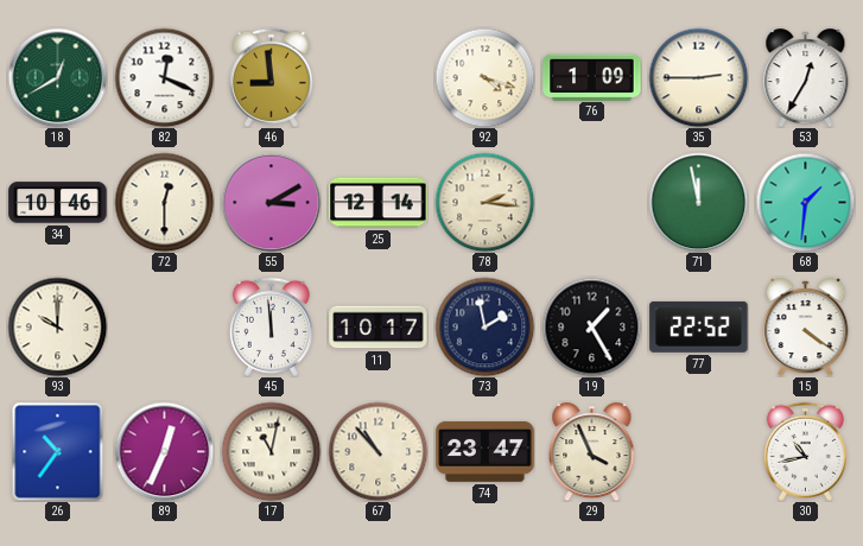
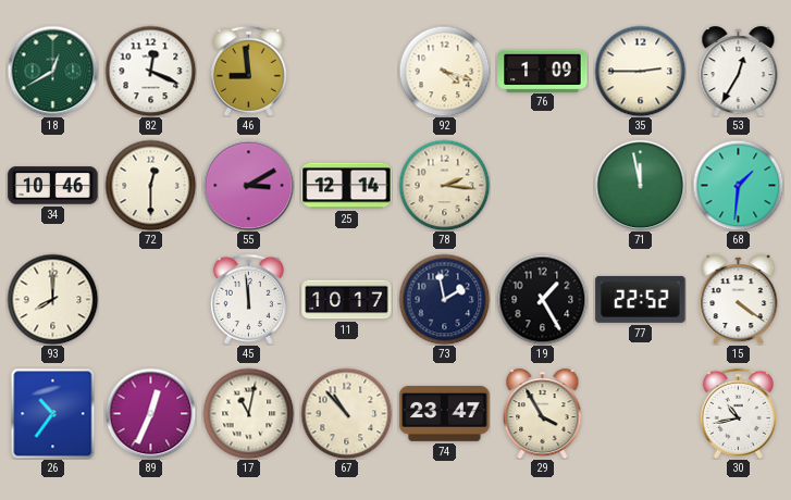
93: 10:00 -> 8:00 (52, 299)
29: 3:56 -> 3:55 (543, 414)
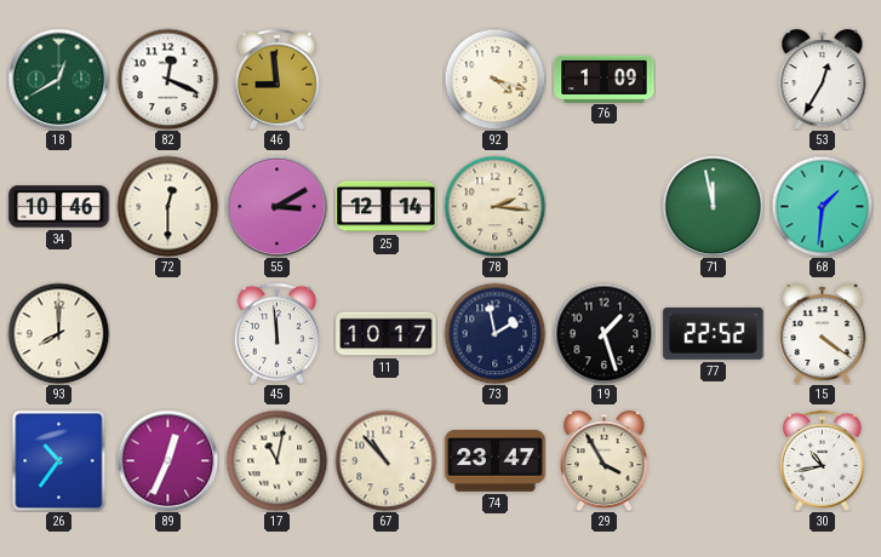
35: 2:45 -> none (640, 71)
19: 1:25 -> 1:27 (603, 333)
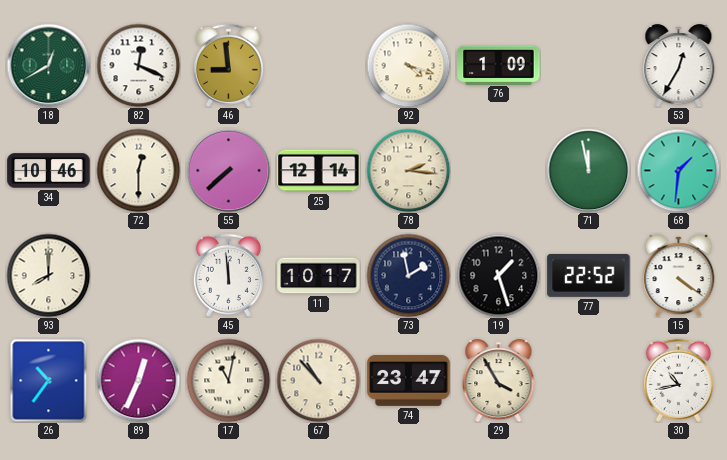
55: 3:10 -> 7:38 (228, 170)
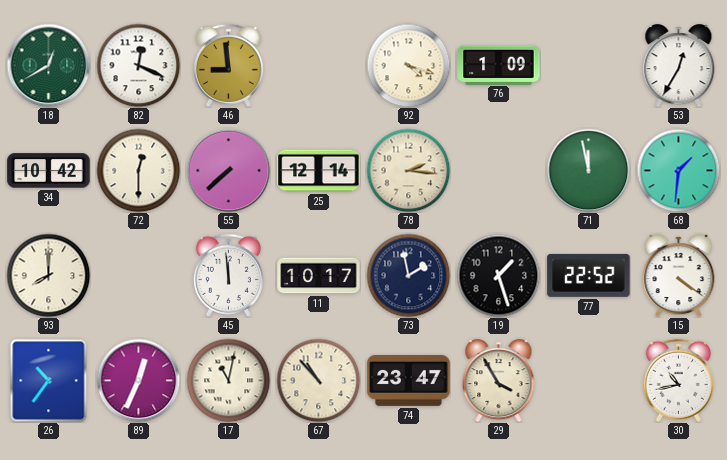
34: 10:46 -> 10:42 (49, 171)
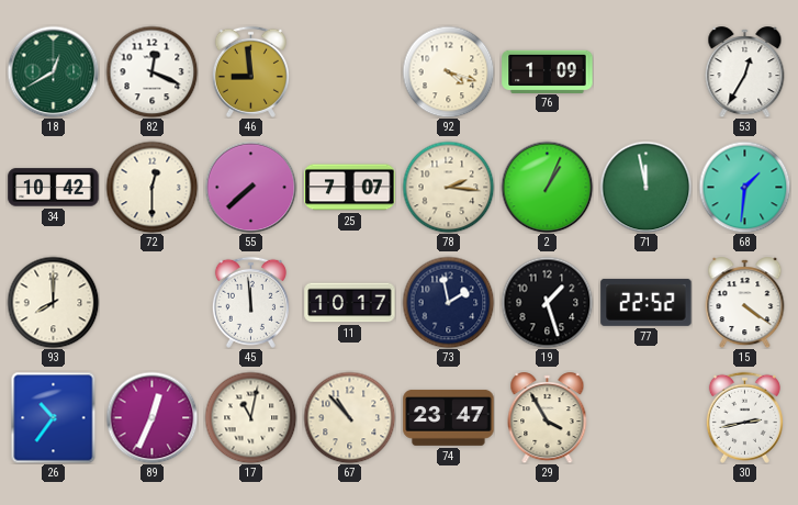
25: 12:14 -> 7:07 (350, 188)
2: none -> 1:04 (547, 187)
30: 10:43 -> 2:43 (744, 417)
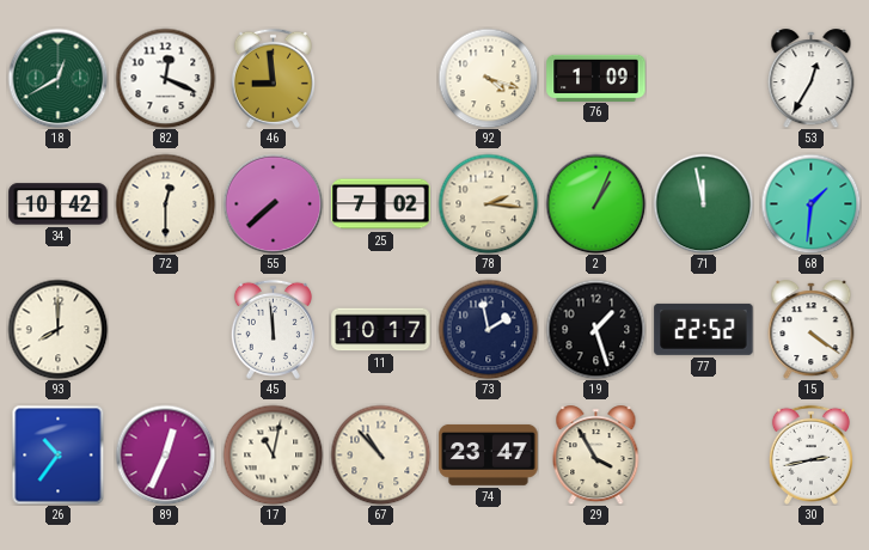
25: 7:07 -> 7:02 (381, 204)
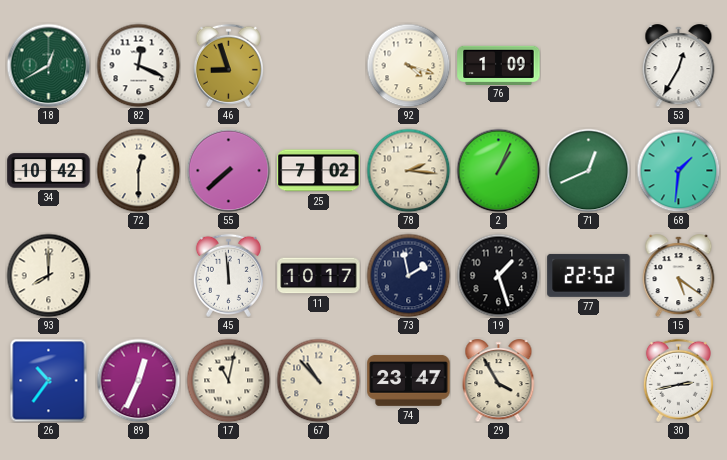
46: 8:59 -> 8:57 (228, 65)
71: 11:58 -> 12:41 (588, 170)
15: 4:21 -> 5:21 (679, 276)
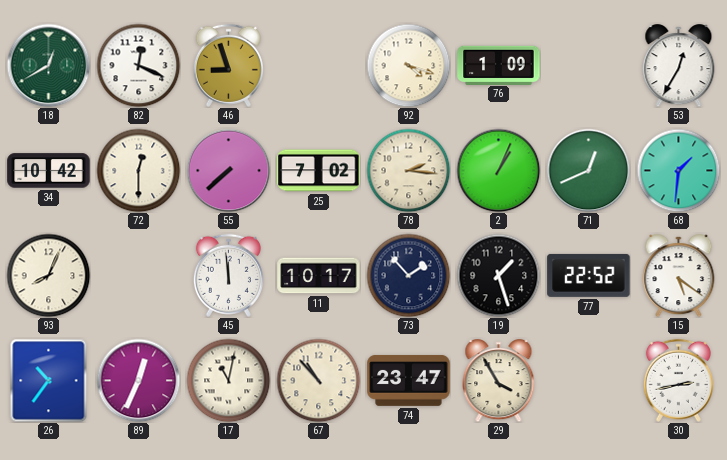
93: 8:00 -> 8:04 (48, 275)
73: 1:58 -> 1:53 (408, 275)
